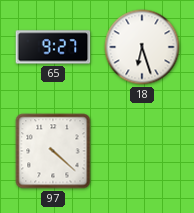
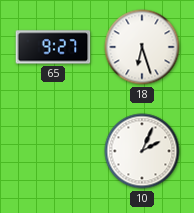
97: 4:22 -> none (53, 151)
10: none -> 2:04 (142, 151)
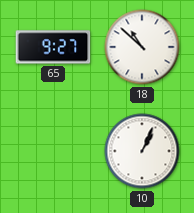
18: 6:27 -> 10:52 (142, 47)
10: 2:04 -> 1:04 (142, 151)
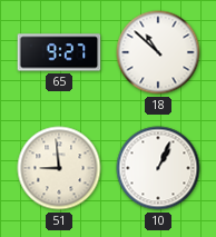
51: none -> 8:59 (59, 168)
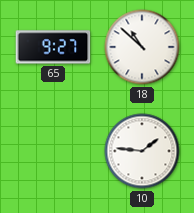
51: 8:59 -> none (59, 168)
10: 1:04 -> 1:46 (142, 151)
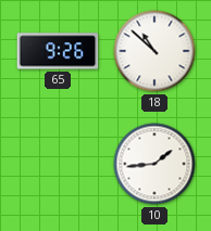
65: 9:27 -> 9:26 (58, 51)
10: 1:46 -> 1:44 (154, 164)
